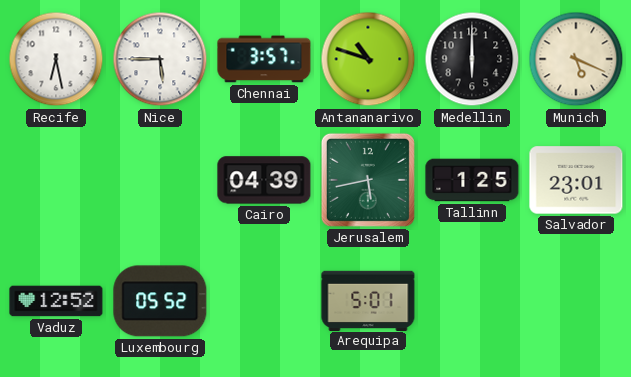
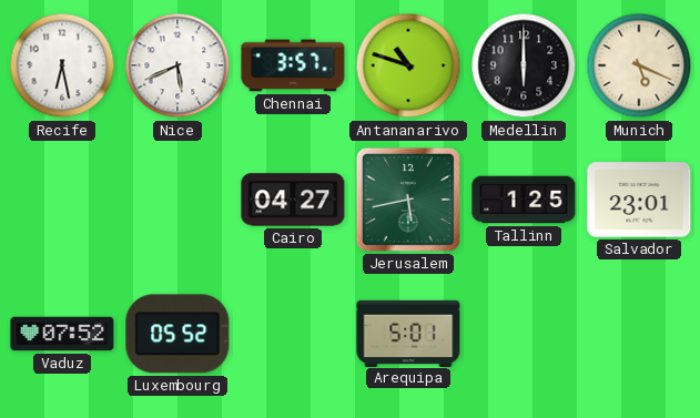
Nice: 5:45 -> 5:41 (177, 65)
Cairo: 04:39 -> 04:27 (293, 200)
Vaduz: 12:52 -> 07:52 (62, 334)
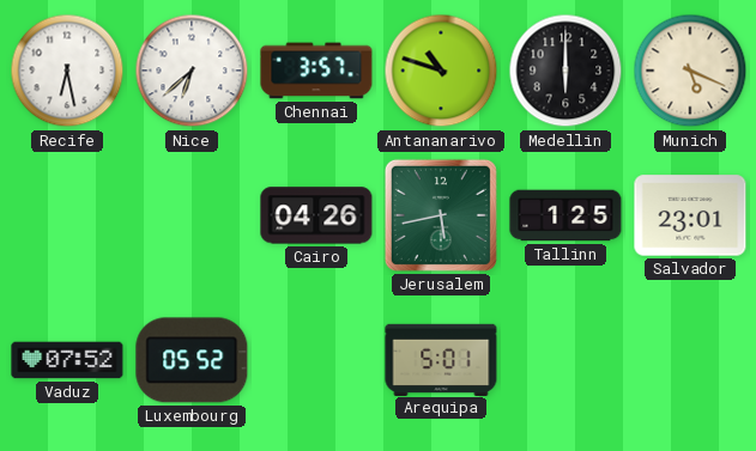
Nice: 5:41 -> 6:38 (192, 71)
Cairo: 04:27 -> 04:26 (316, 215)
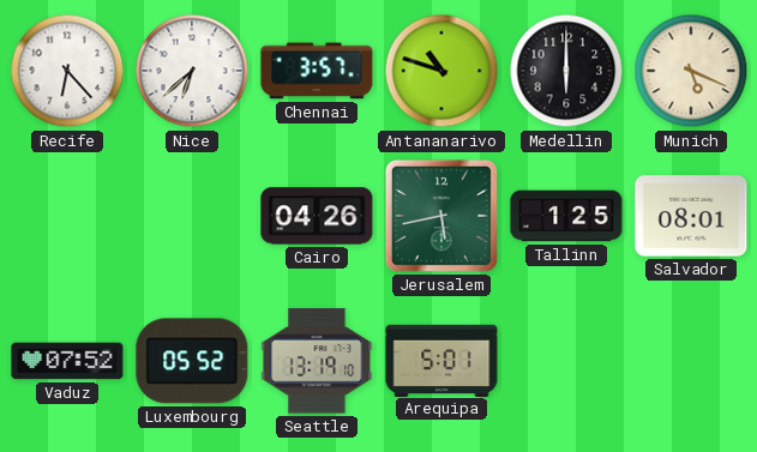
Recife: 6:28 -> 6:23 (67, 71)
Salvador: 23:01 -> 08:01 (691, 216)
Seattle: none -> 13:19 (317, 361)
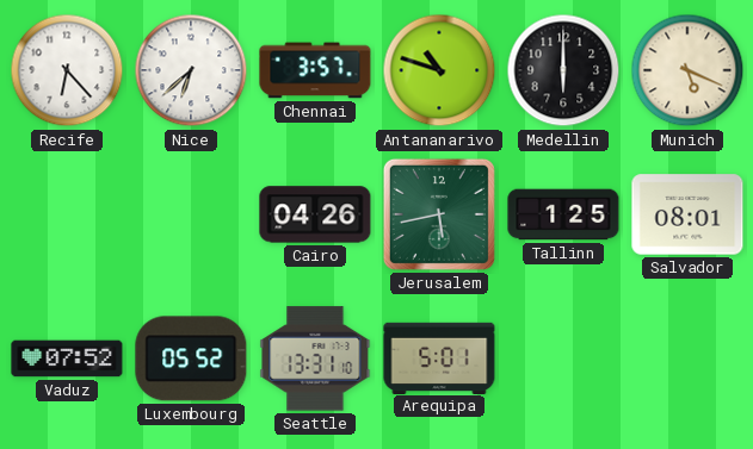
Seattle: 13:19 -> 13:31 (315, 358)
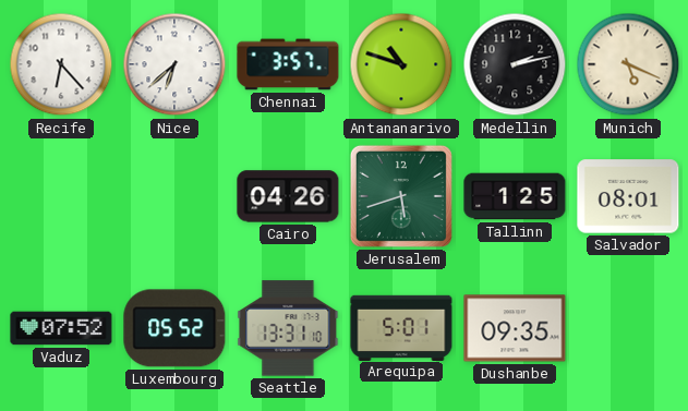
Medellin: 6:00 -> 2:13 (515, 64)
Jerusalem: 5:43 -> 5:42 (401, 196)
Dushanbe: none -> 09:35 (515, 328)
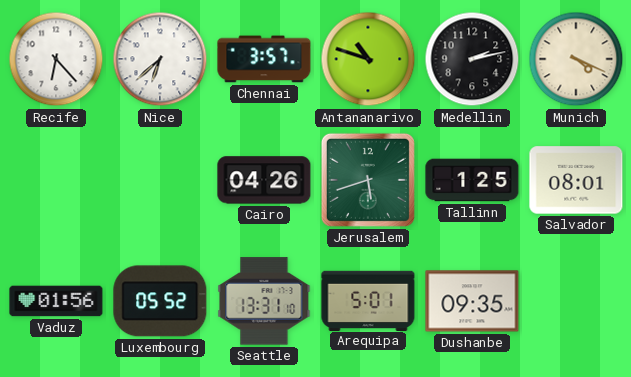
Munich: 5:19 -> 4:19 (576, 59)
Vaduz: 07:52 -> 01:56 (56, 301)
